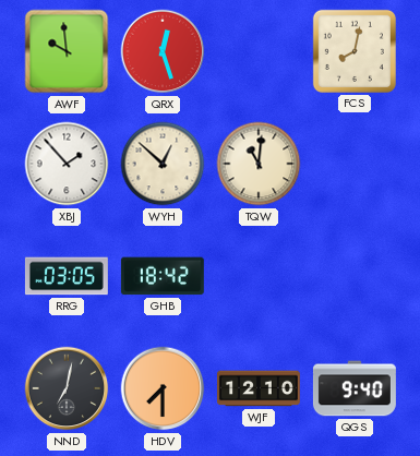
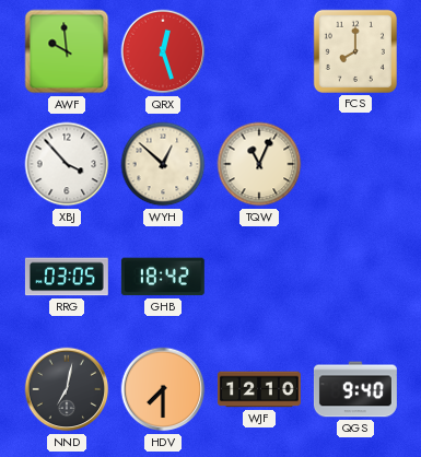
FCS: 8:02 -> 8:00 (355, 51)
XBJ: 1:53 -> 3:53 (67, 164)
TQW: 11:01 -> 11:04 (259, 164)
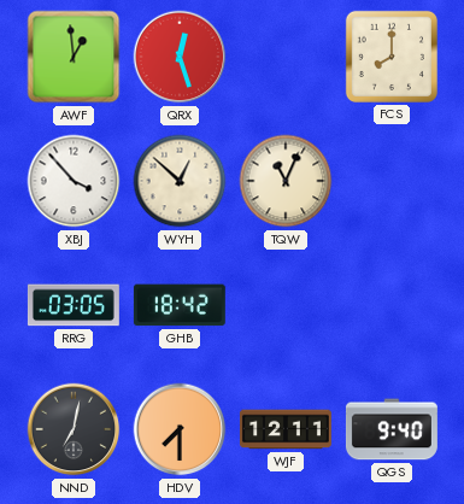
AWF: 9:59 -> 12:59 (74, 57)
WJF: 12:10 -> 12:11 (286, 429)
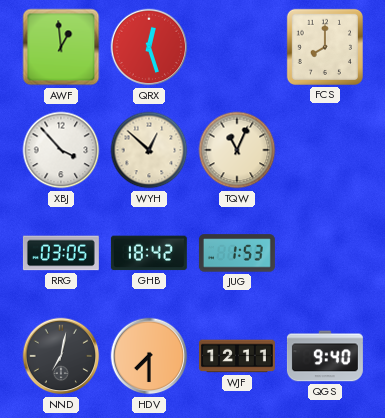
JUG: none -> 1:53 (237, 253)
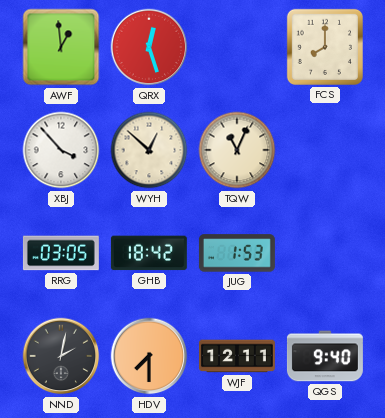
NND: 7:02 -> 2:02 (61, 356)
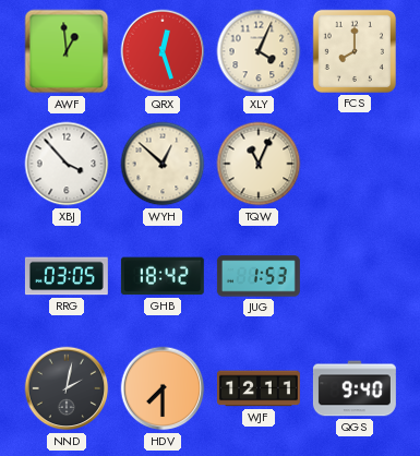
XLY: none -> 4:04 (259, 51)
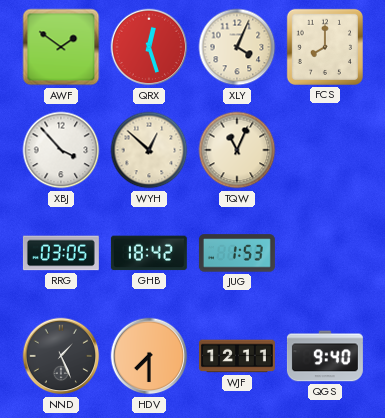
AWF: 12:59 -> 1:51 (61, 47)
NND: 2:02 -> 1:26 (61, 356)
